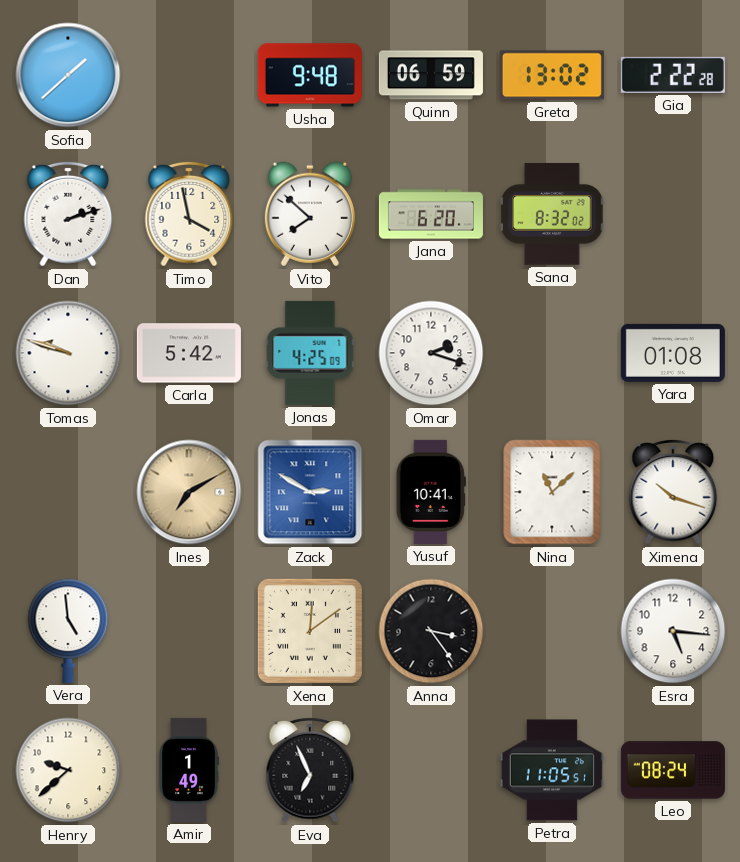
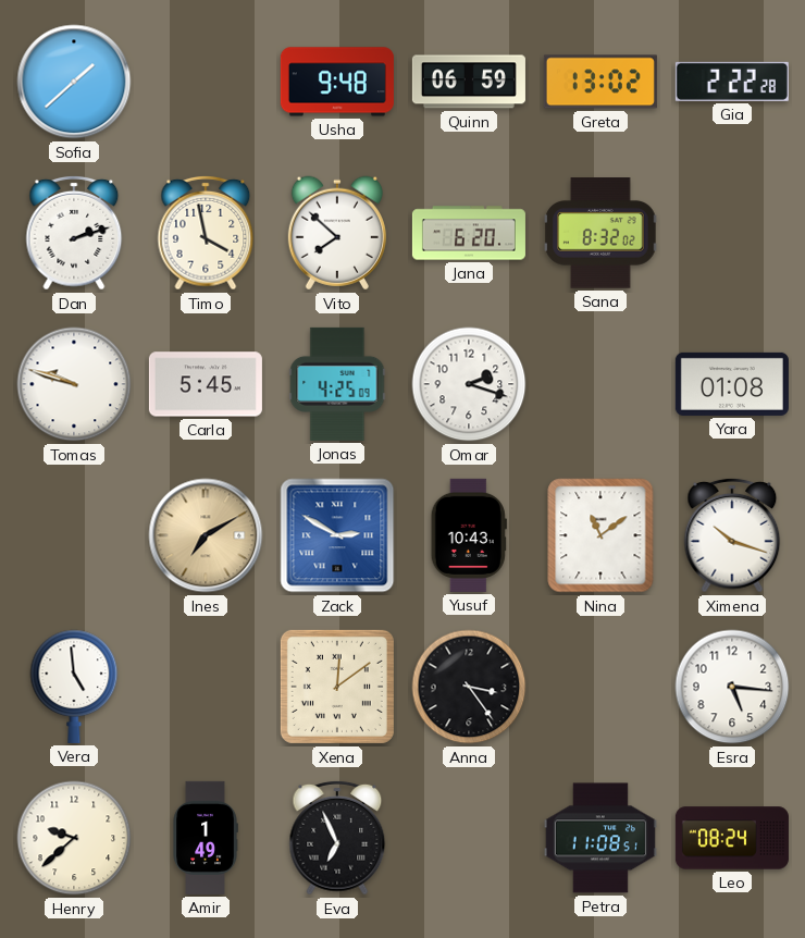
Carla: 5:42 -> 5:45 (206, 384)
Yusuf: 10:41 -> 10:43 (469, 535)
Nina: 11:08 -> 11:09 (600, 535)
Petra: 11:05 -> 11:08 (600, 838)
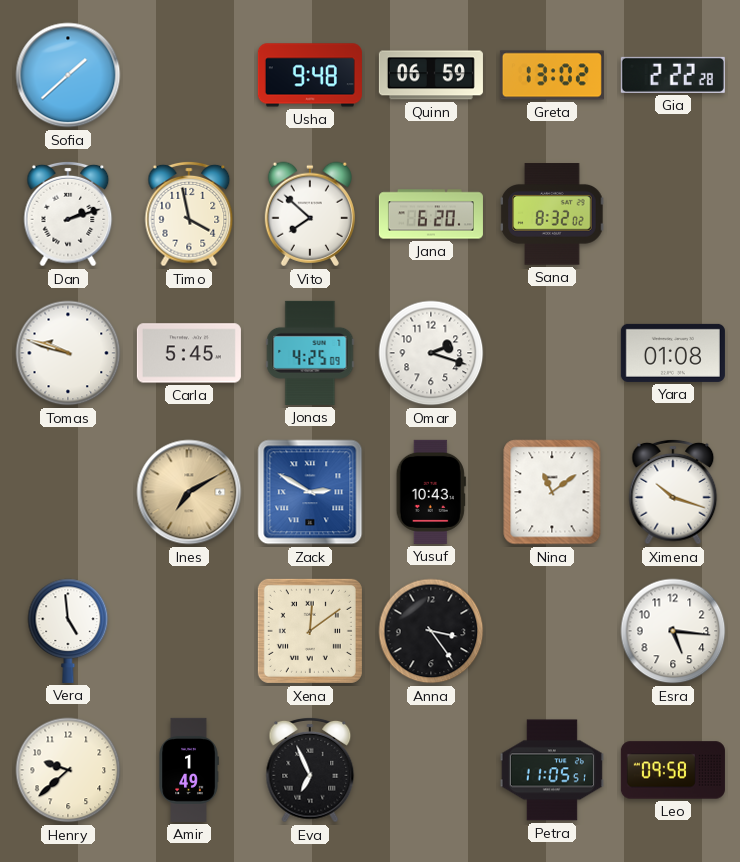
Petra: 11:08 -> 11:05 (552, 770)
Leo: 08:24 -> 09:58 (673, 770)
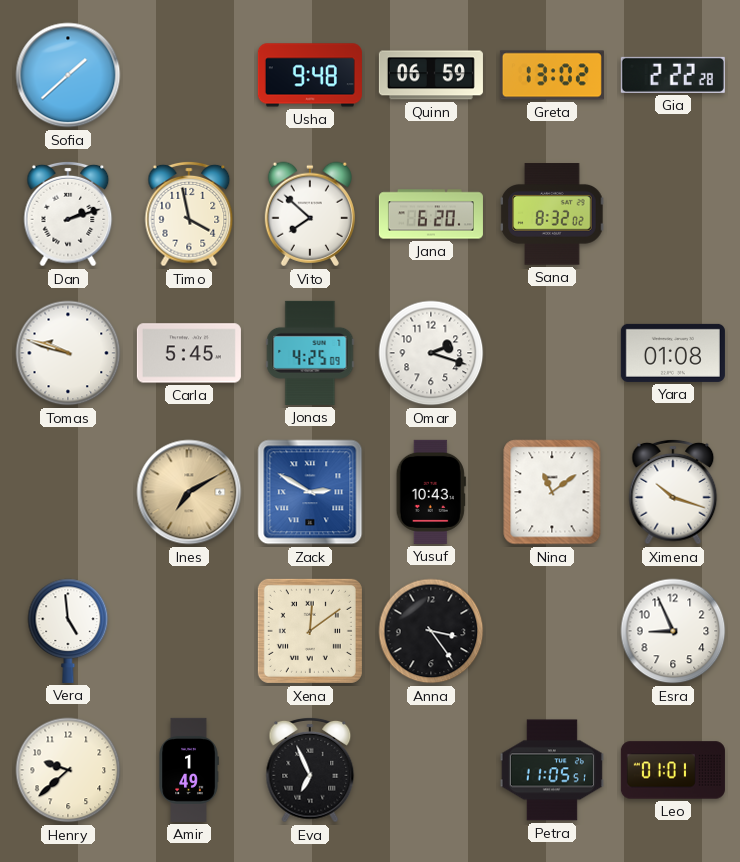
Esra: 5:16 -> 8:56 (673, 631)
Leo: 09:58 -> 01:01 (673, 770)
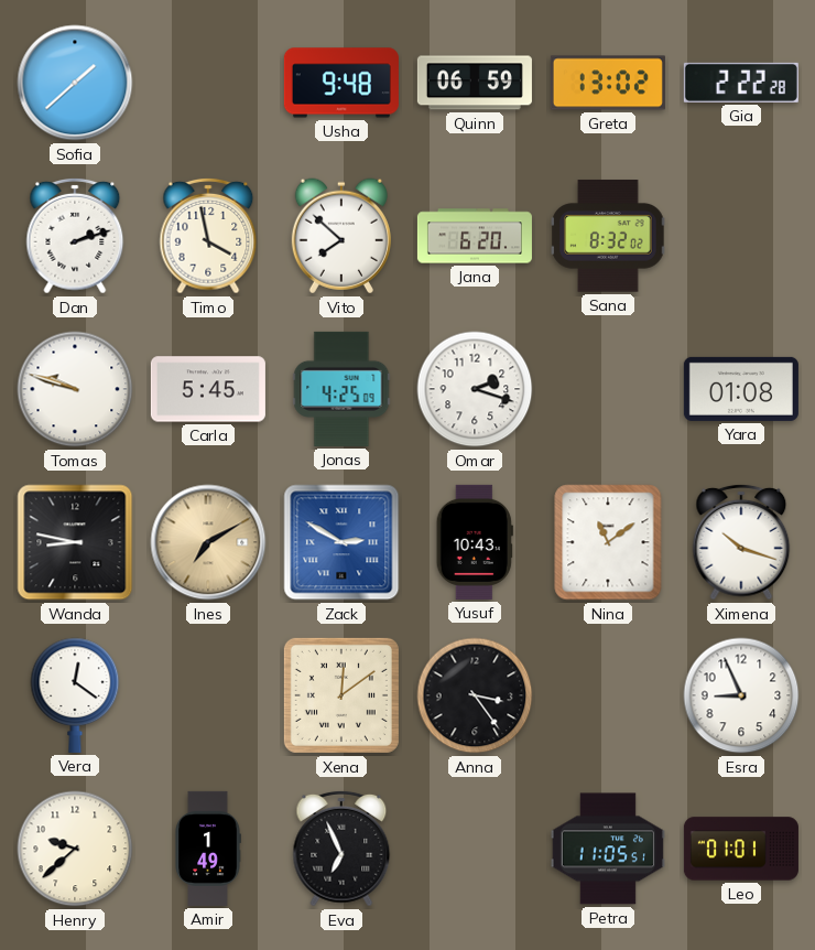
Wanda: none -> 8:47 (75, 542)
Vera: 4:59 -> 12:21 (75, 695)
